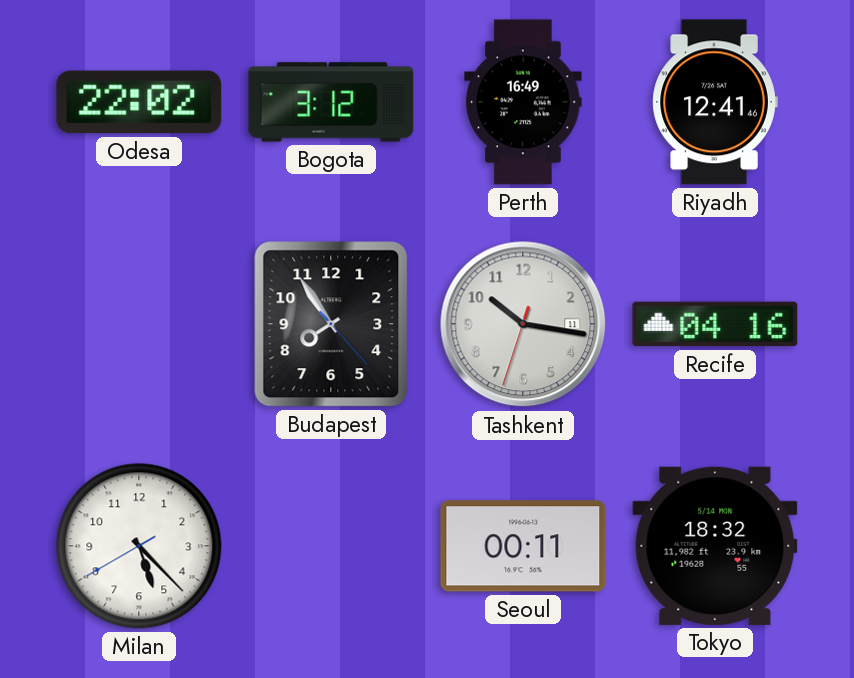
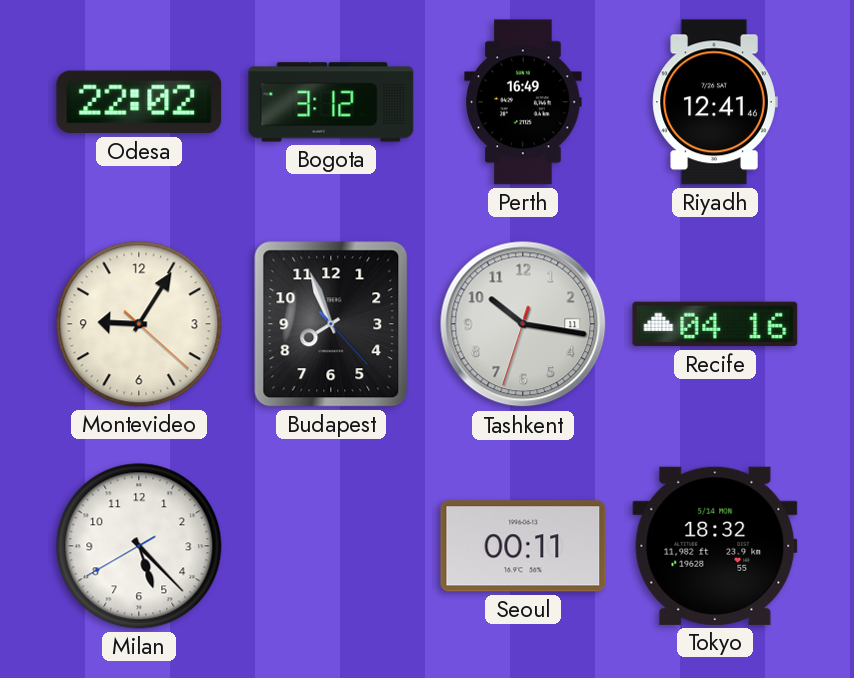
Montevideo: none -> 9:05 (139, 324)
Budapest: 7:54 -> 7:56 (331, 324)
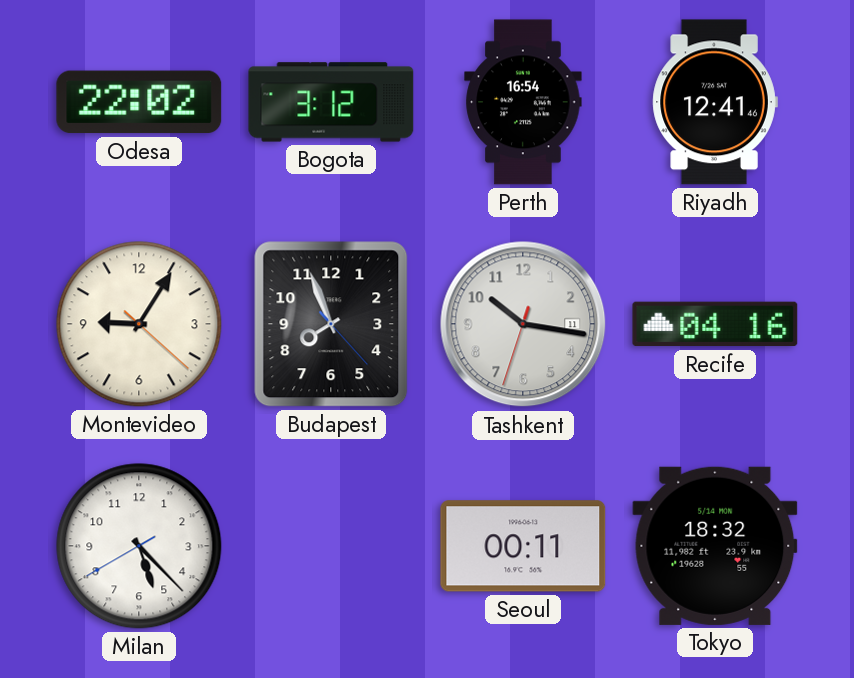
Perth: 16:49 -> 16:54 (523, 102)
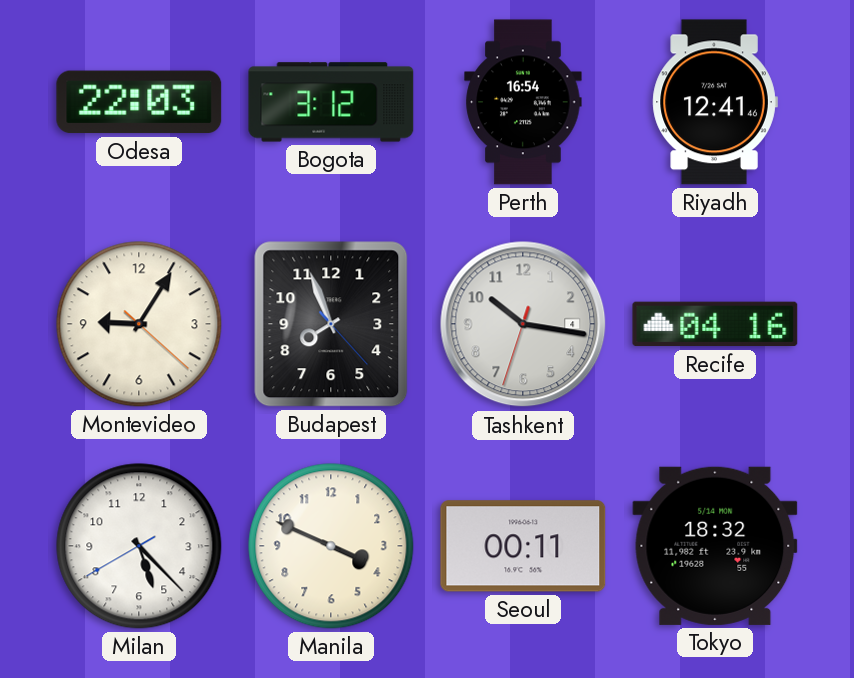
Odesa: 22:02 -> 22:03 (139, 102)
Tashkent date: 11 -> 4 (523, 324)
Manila: none -> 3:49 (331, 546)
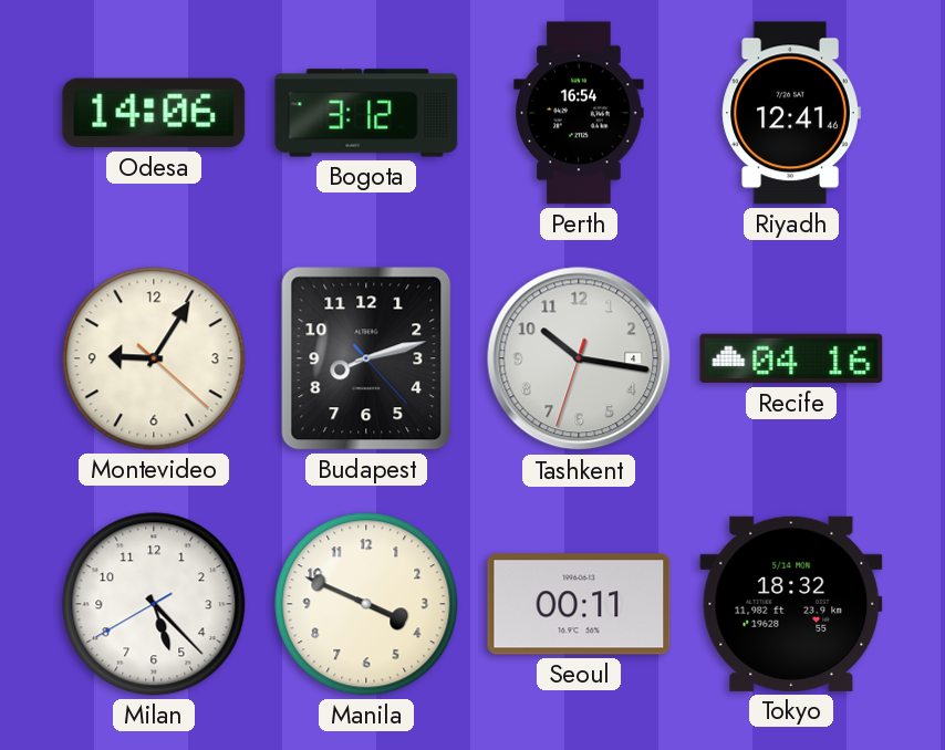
Odesa: 22:03 -> 14:06 (154, 113)
Budapest: 7:56 -> 8:12 (366, 358)
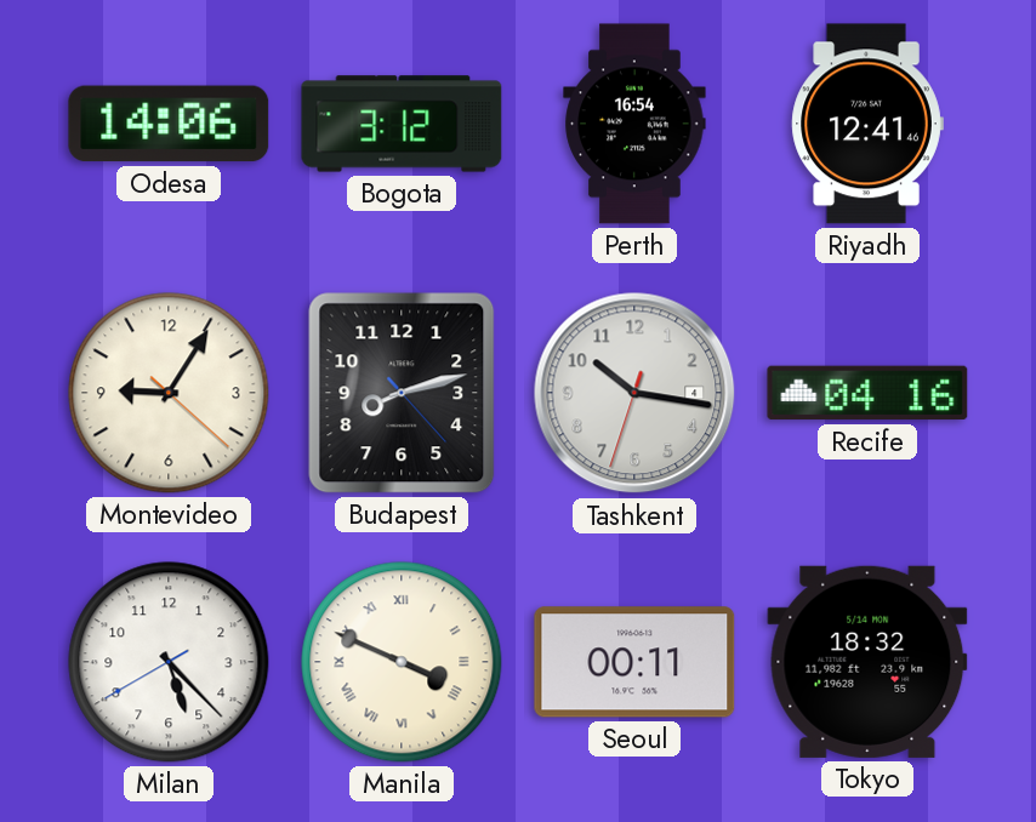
Manila numerals: Arabic -> Roman (402, 662)
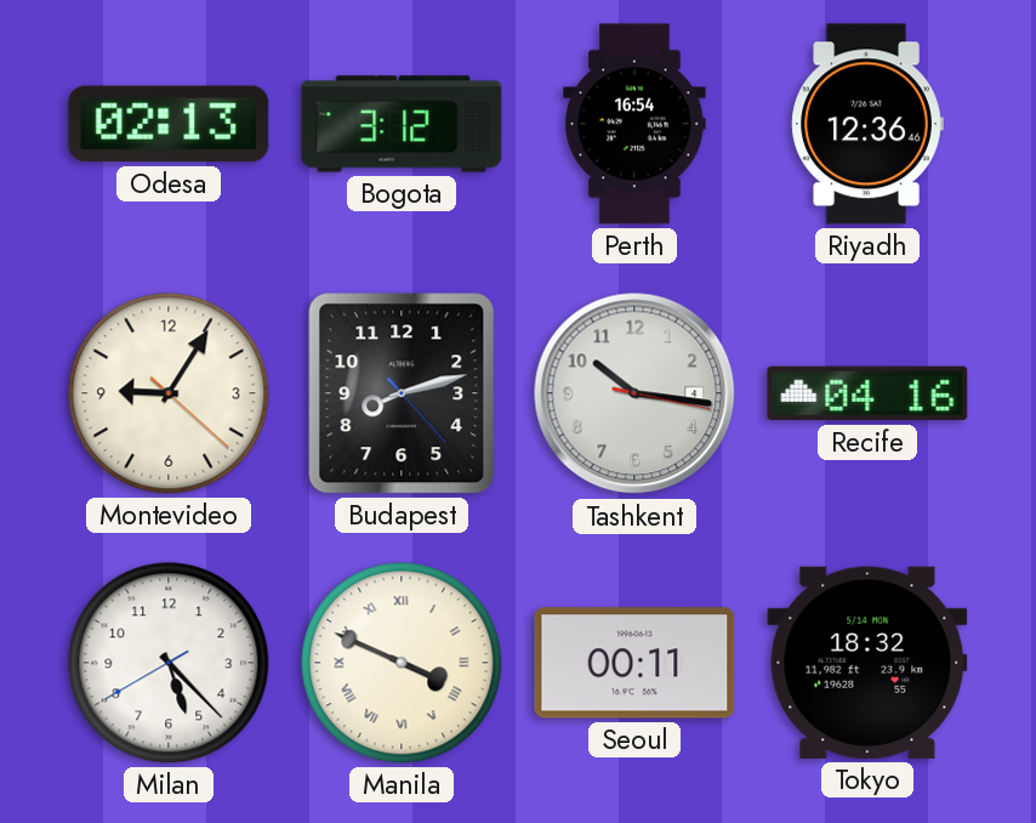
Odesa: 14:06 -> 02:13 (169, 124)
Riyadh: 12:41 -> 12:36 (867, 124)
Tashkent: 10:16:33 -> 10:16:17 (634, 393)
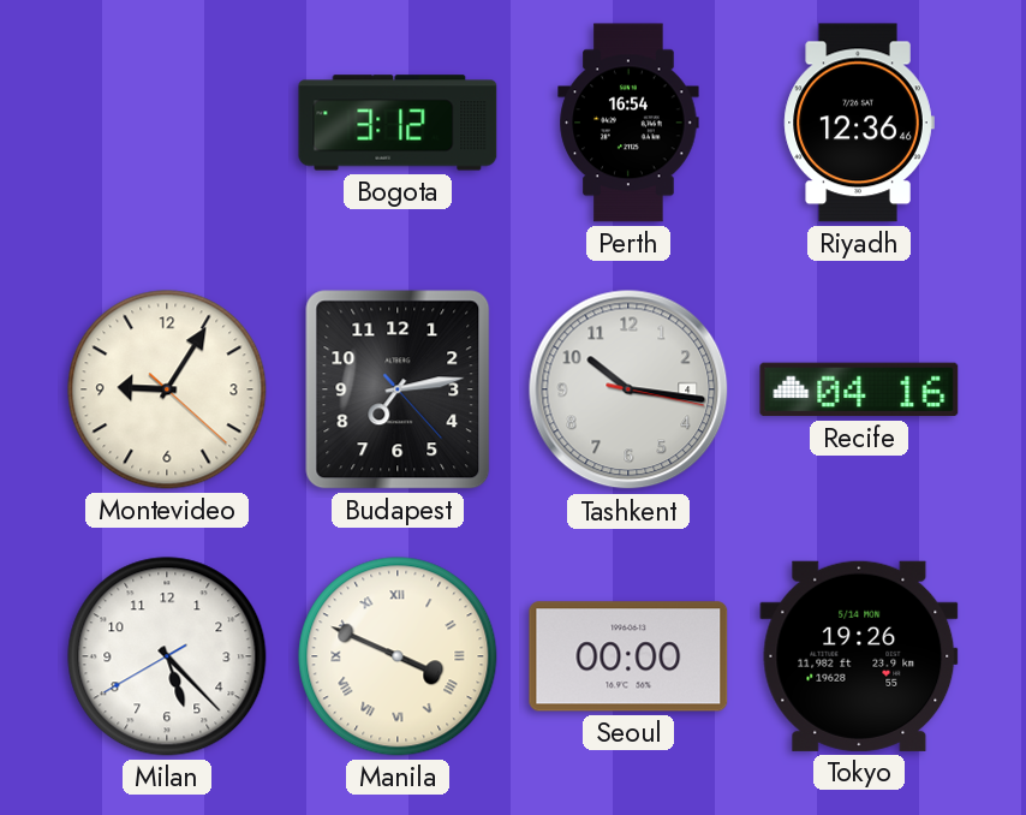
Odesa: 02:13 -> none (169, 124)
Budapest: 8:12 -> 7:13 (398, 389)
Seoul: 00:11 -> 00:00 (628, 656)
Tokyo: 18:32 -> 19:26 (859, 656)
